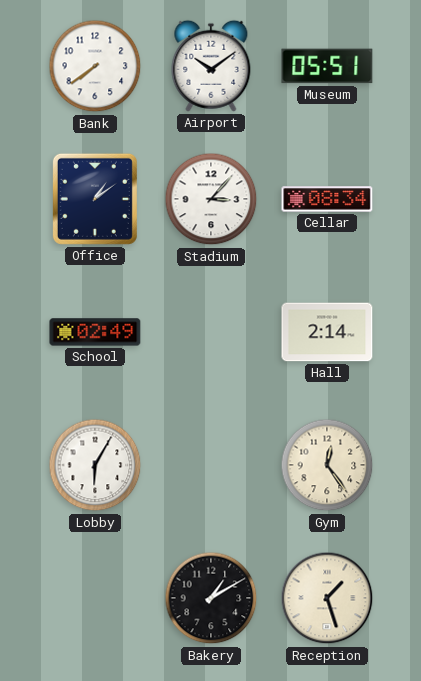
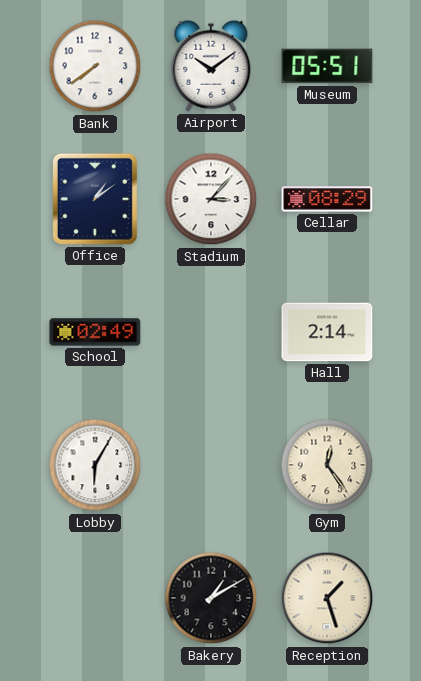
Cellar: 08:34 -> 08:29 (327, 199)
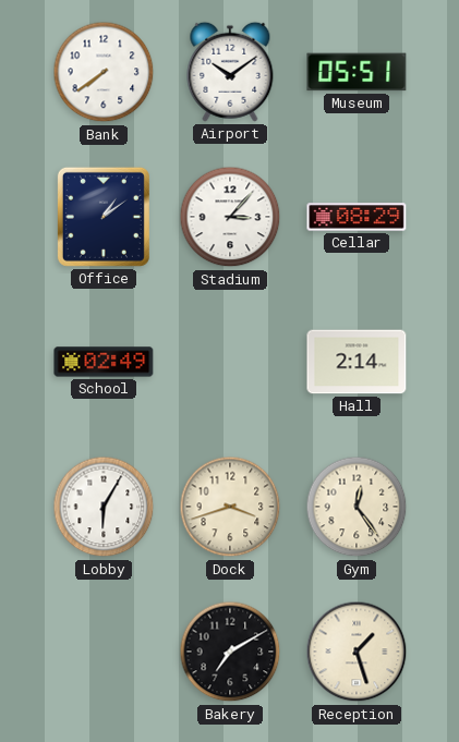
Dock: none -> 3:42 (230, 507)
Bakery: 1:10 -> 7:10 (230, 652)
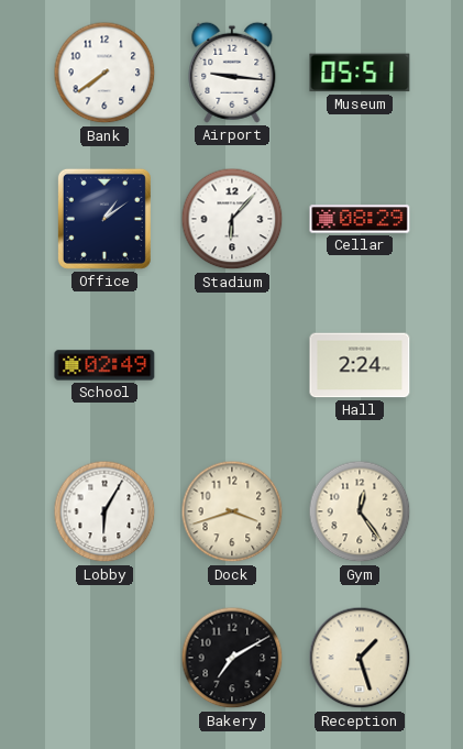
Airport: 10:09 -> 9:16 (232, 73)
Stadium: 3:07 -> 6:07 (232, 219)
Hall: 2:14 -> 2:24 (360, 365)
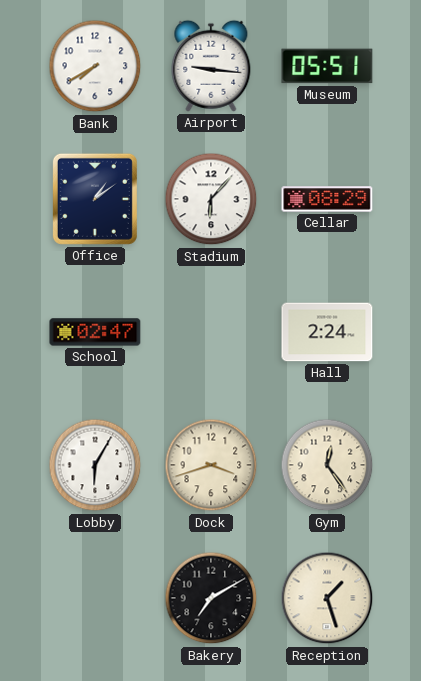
Bank: 7:39 -> 7:40 (95, 66)
School: 02:49 -> 02:47 (95, 332)
